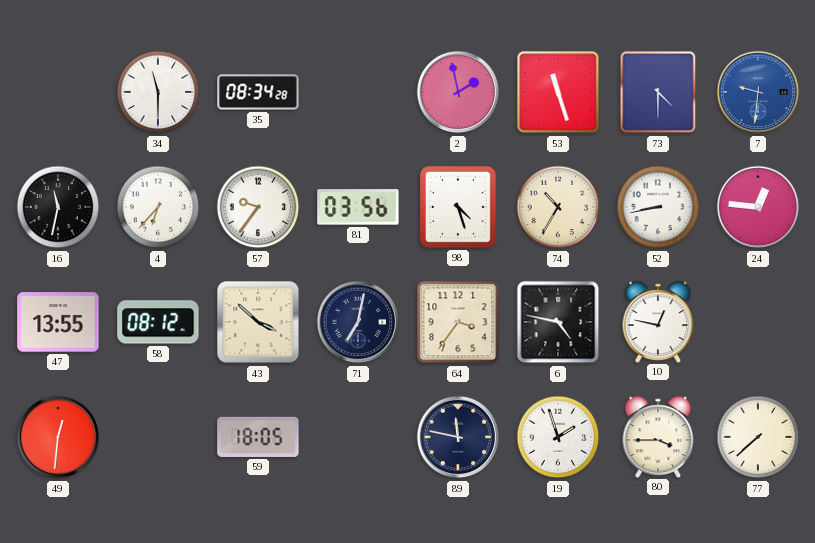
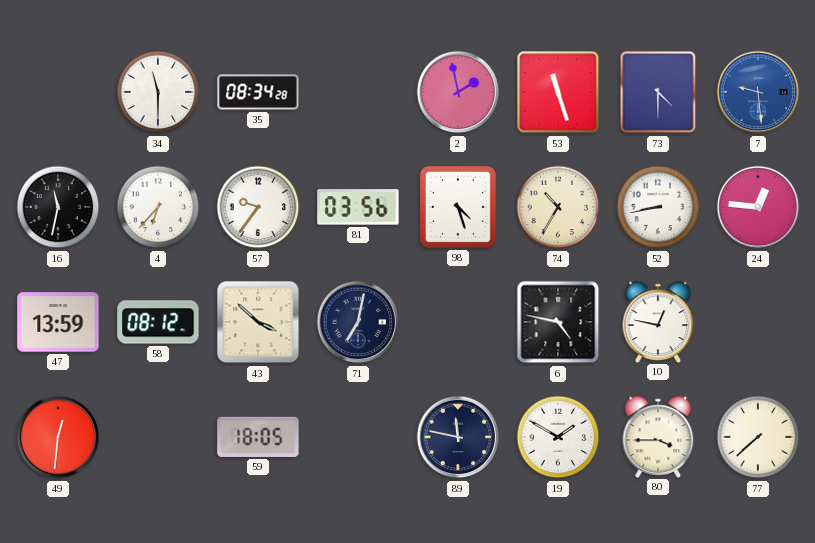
7: 9:31 -> 9:29 (758, 92)
47: 13:55 -> 13:59 (58, 322)
64: 3:36 -> none (458, 322)
19: 1:57 -> 1:50 (558, 437)
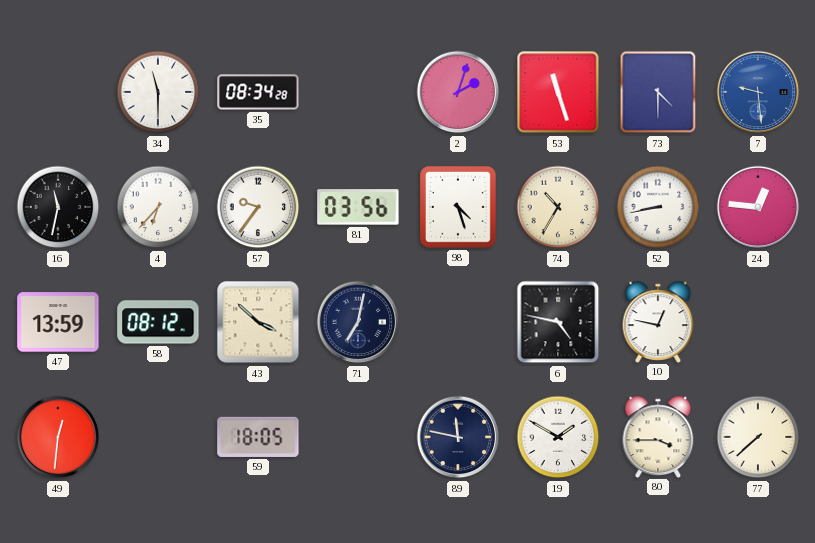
2: 1:58 -> 2:03 (458, 92)
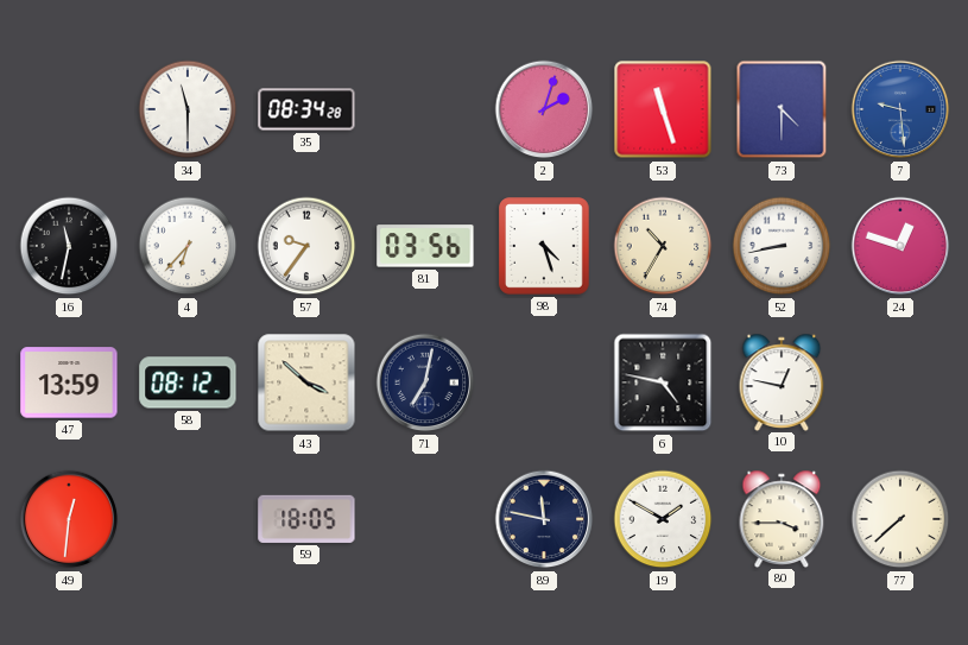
24: 12:46 -> 12:48 (900, 246)
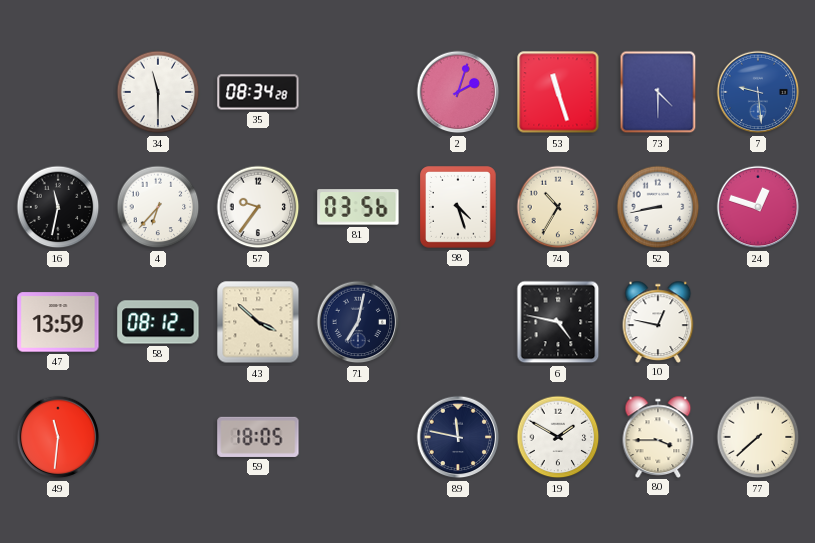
49: 12:31 -> 11:31 (58, 437)
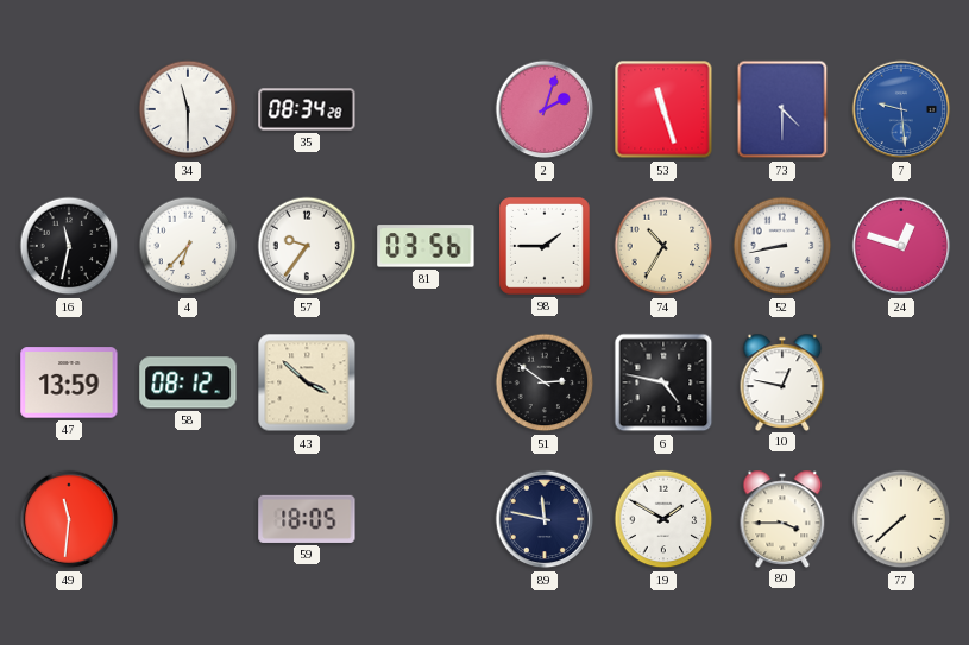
98: 4:27 -> 1:45 (546, 246)
71: 7:02 -> none (358, 322)
51: none -> 2:51 (545, 382)
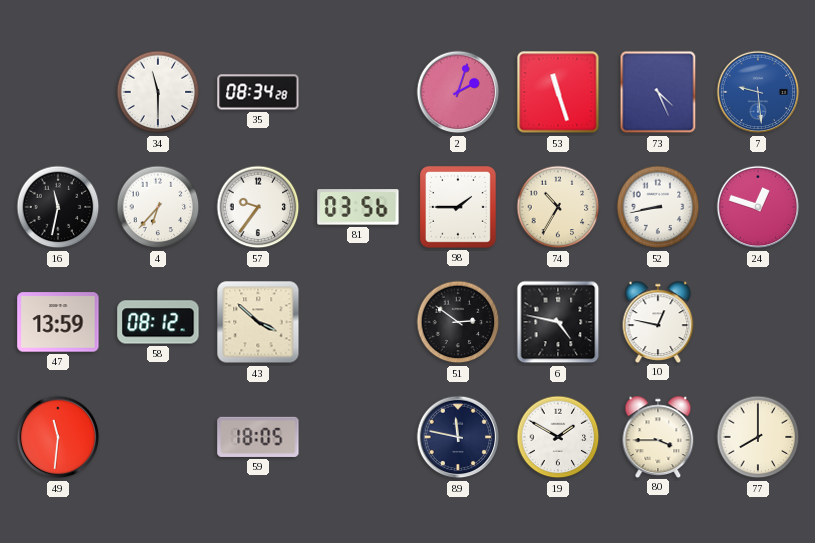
73: 4:30 -> 4:26 (658, 92)
77: 7:38 -> 8:00 (758, 437)
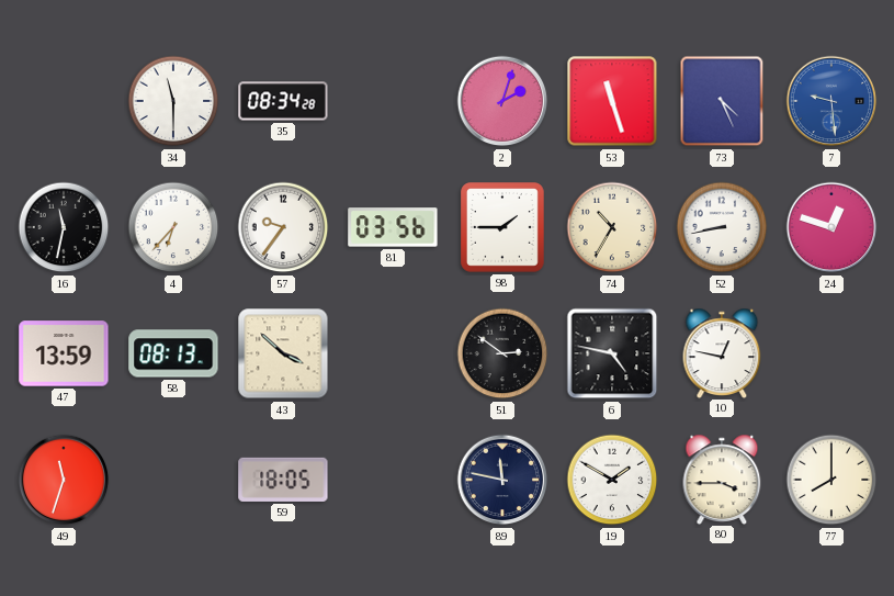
58: 08:12 -> 08:13 (173, 353)
49: 11:31 -> 11:33 (64, 480)
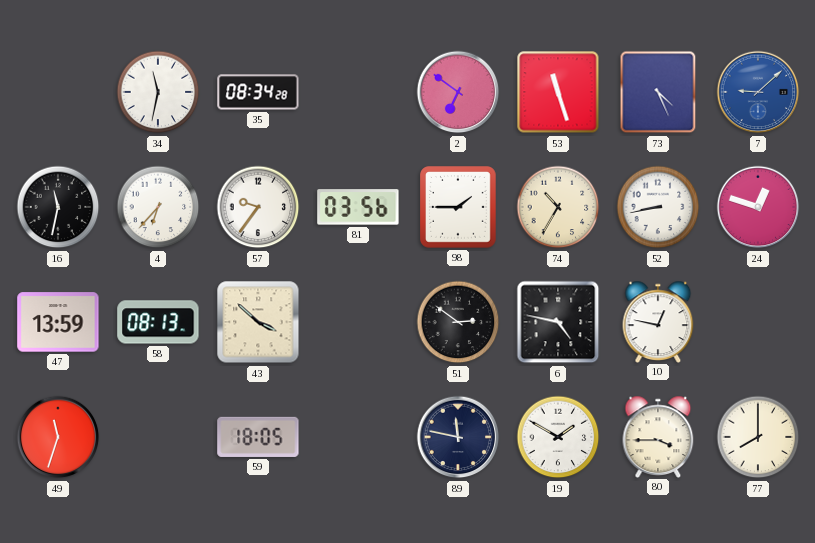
34: 11:30 -> 11:32 (158, 92)
2: 2:03 -> 6:51 (458, 92)
7: 9:29 -> 9:08 (758, 92)
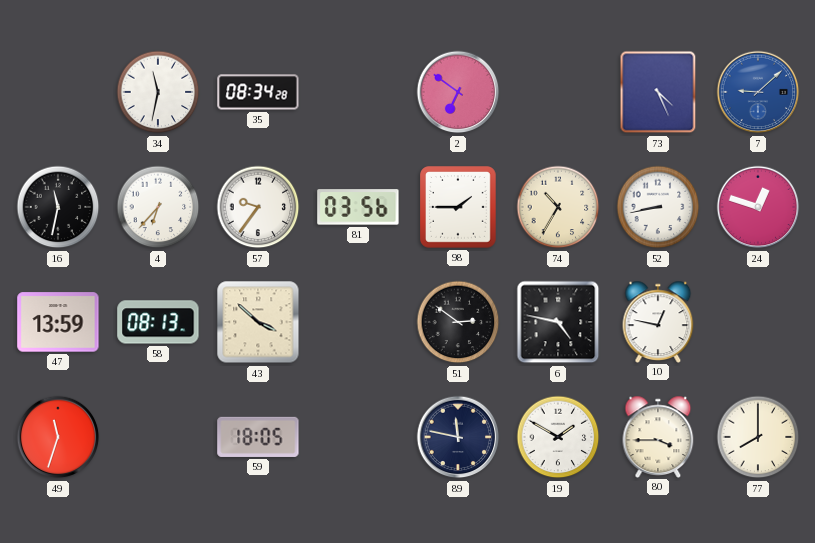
53: 11:27 -> none (558, 92)
